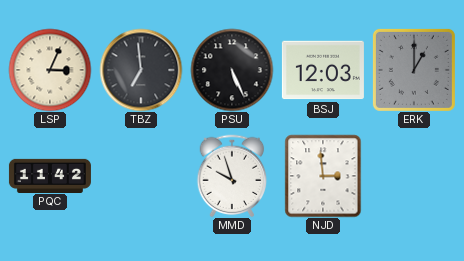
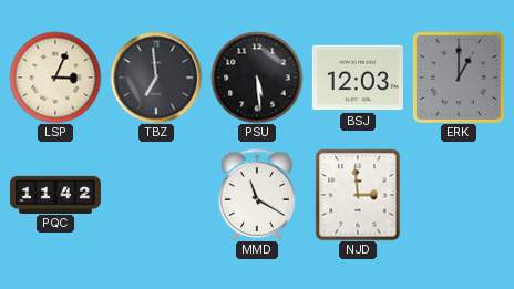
PSU: 5:26 -> 5:29 (257, 78)
MMD: 9:57 -> 11:20 (257, 195)
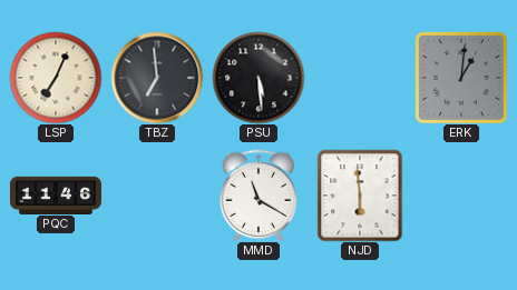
LSP: 3:04 -> 7:04 (56, 78)
BSJ: 12:03 -> none (358, 78)
ERK: 1:00 -> 1:01 (461, 78)
PQC: 11:42 -> 11:46 (56, 194)
NJD: 2:59 -> 5:59 (360, 196)
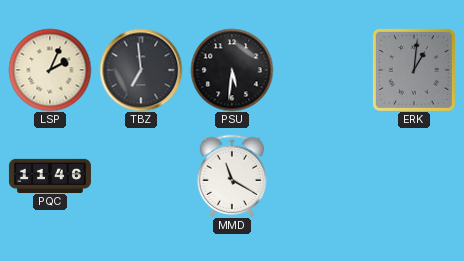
LSP: 7:04 -> 2:04 (50, 70)
PSU: 5:29 -> 5:31 (232, 70)
NJD: 5:59 -> none (360, 196)
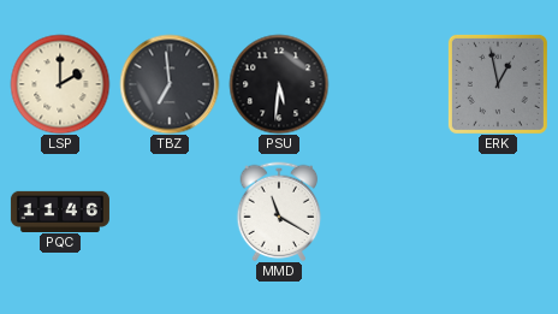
LSP: 2:04 -> 2:00 (60, 84)
ERK: 1:01 -> 12:58 (498, 84)
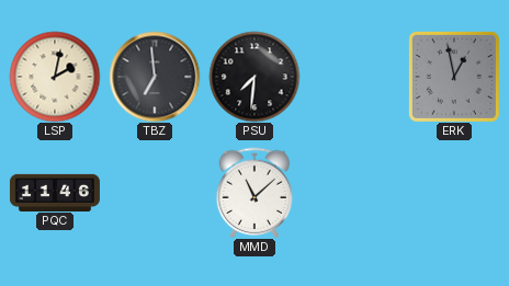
LSP: 2:00 -> 2:02 (55, 77)
PSU: 5:31 -> 7:31 (255, 77)
MMD: 11:20 -> 11:08 (255, 193)
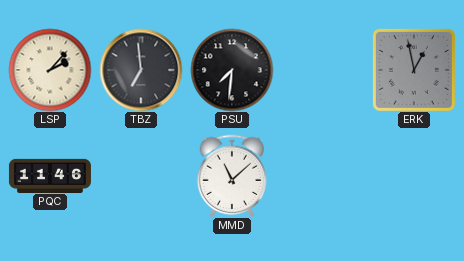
LSP: 2:02 -> 2:07 (50, 70)
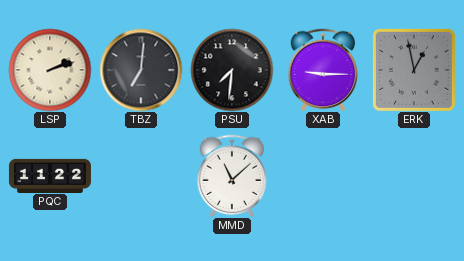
LSP: 2:07 -> 2:12 (50, 70)
TBZ: 6:59 -> 7:01 (141, 70)
XAB: none -> 9:15 (323, 70)
PQC: 11:46 -> 11:22 (50, 175)
